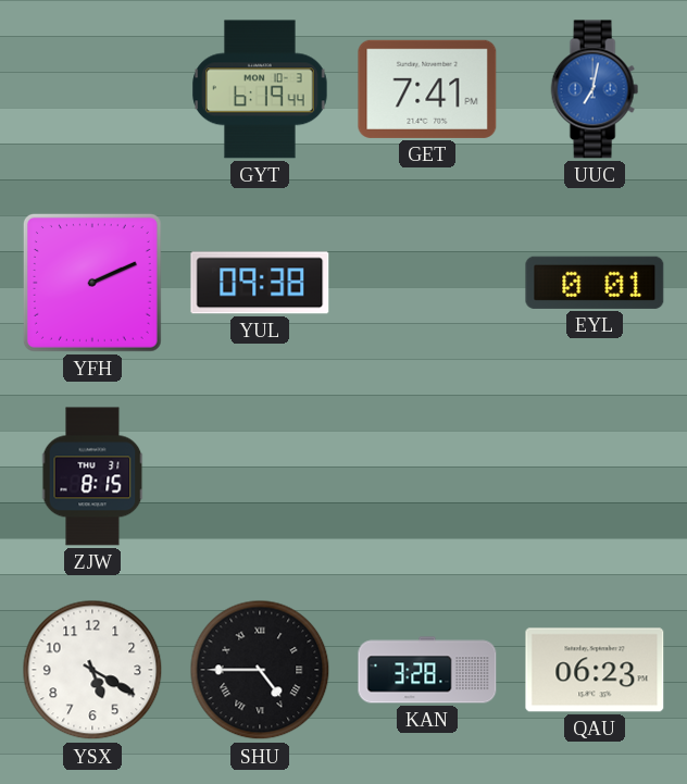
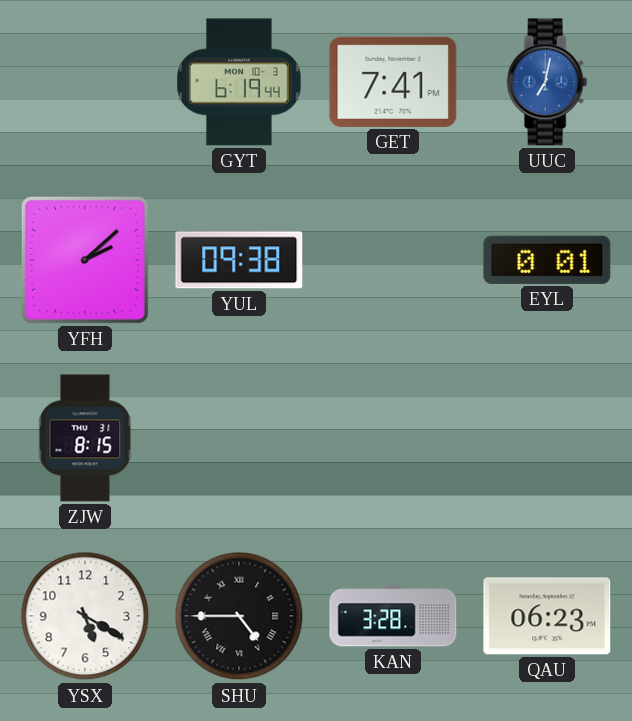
YFH: 2:11 -> 2:08 (85, 260)
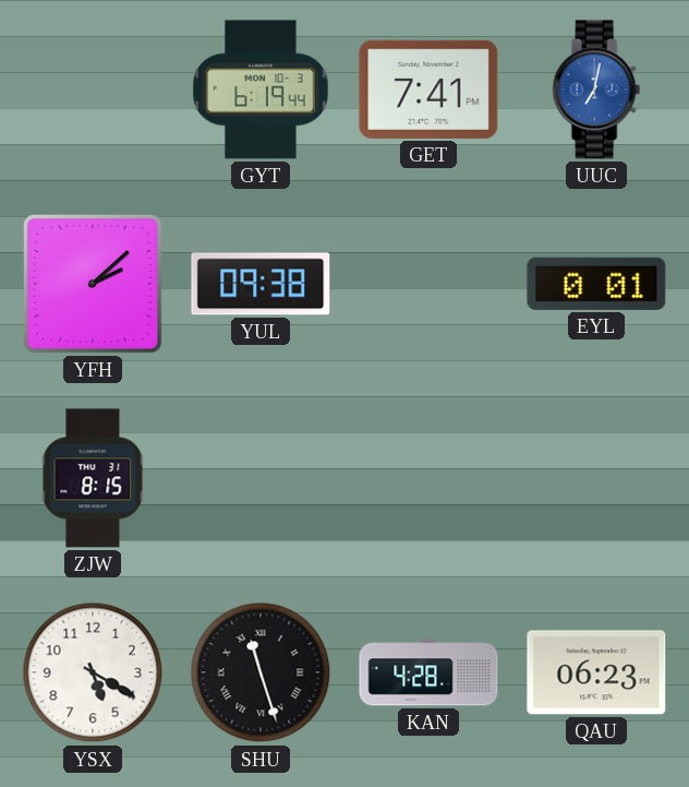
SHU: 4:45 -> 11:27 (261, 672)
KAN: 3:28 -> 4:28 (428, 672)
